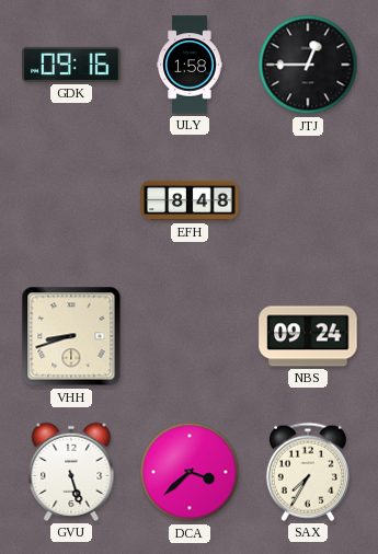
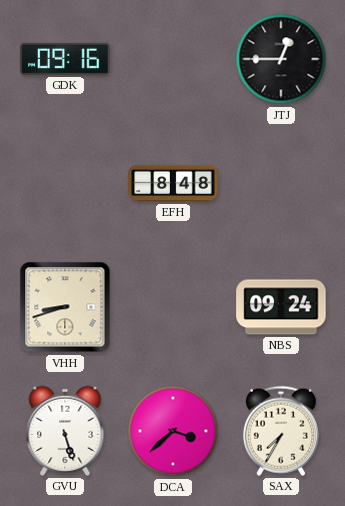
ULY: 1:58 -> none (190, 65)
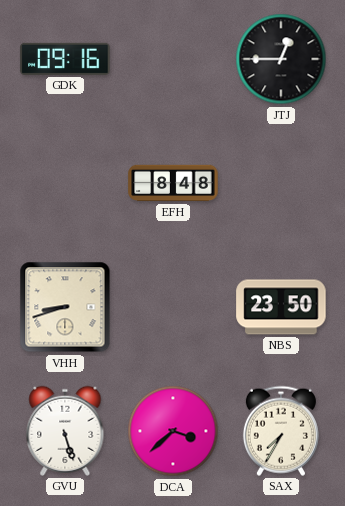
NBS: 09:24 -> 23:50 (281, 307)
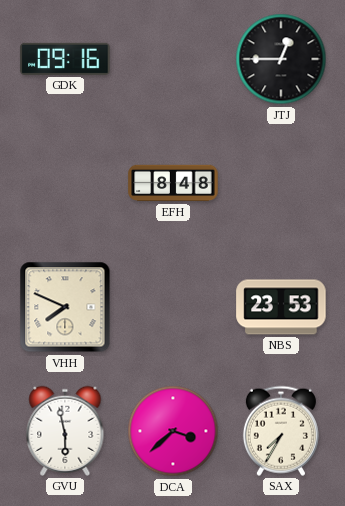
VHH: 8:42 -> 7:49 (65, 307)
NBS: 23:50 -> 23:53 (281, 307)
GVU: 5:27 -> 5:58 (65, 431)
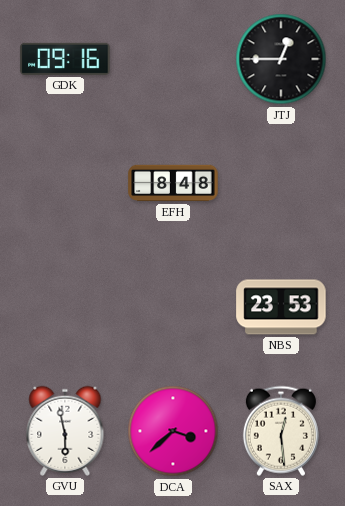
VHH: 7:49 -> none (65, 307)
SAX: 7:35 -> 12:29 (281, 431)
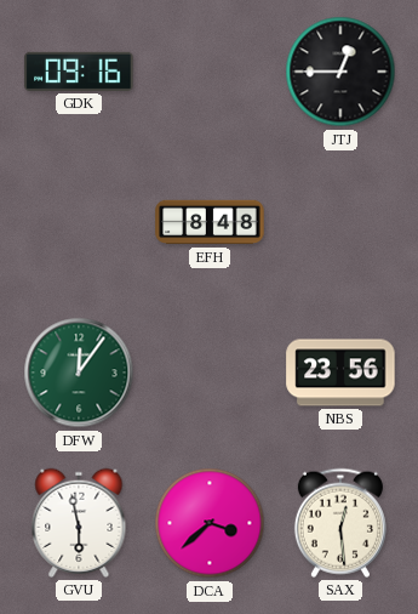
DFW: none -> 12:06 (79, 373)
NBS: 23:53 -> 23:56 (340, 373)
